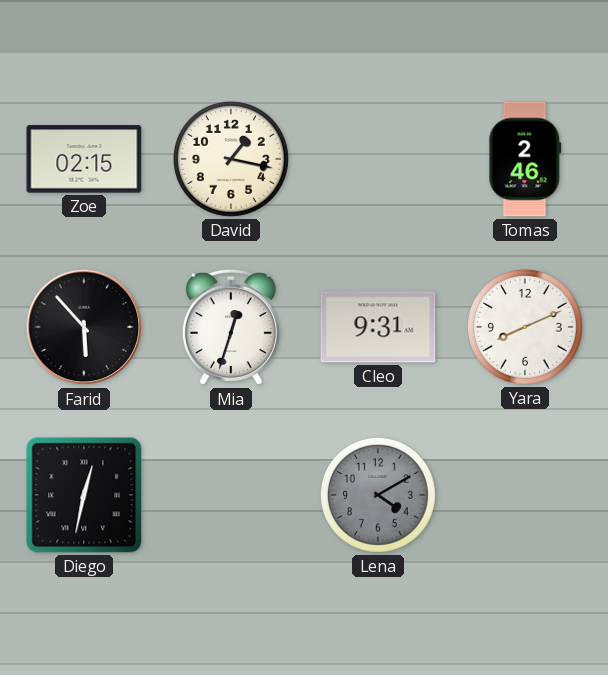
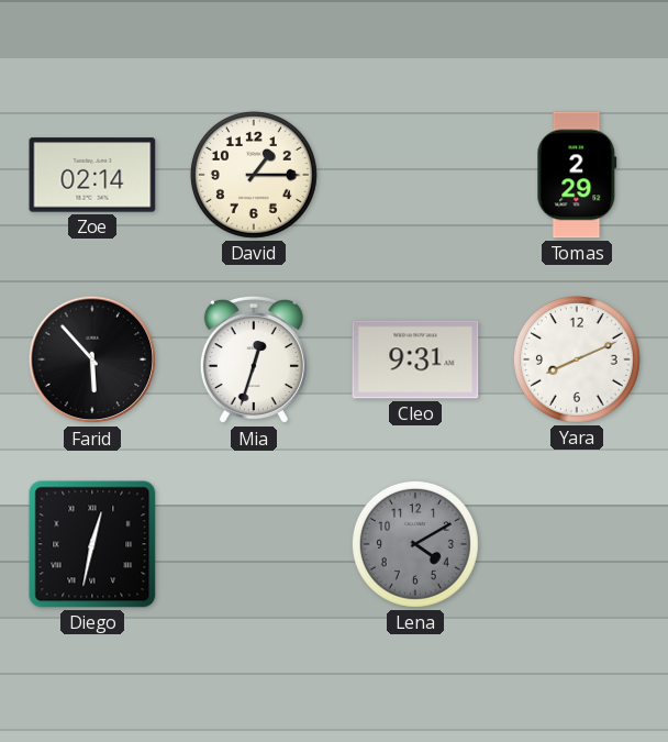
Zoe: 02:15 -> 02:14 (92, 175)
David: 1:17 -> 1:15 (254, 175)
Tomas: 2:46 -> 2:29 (577, 175)
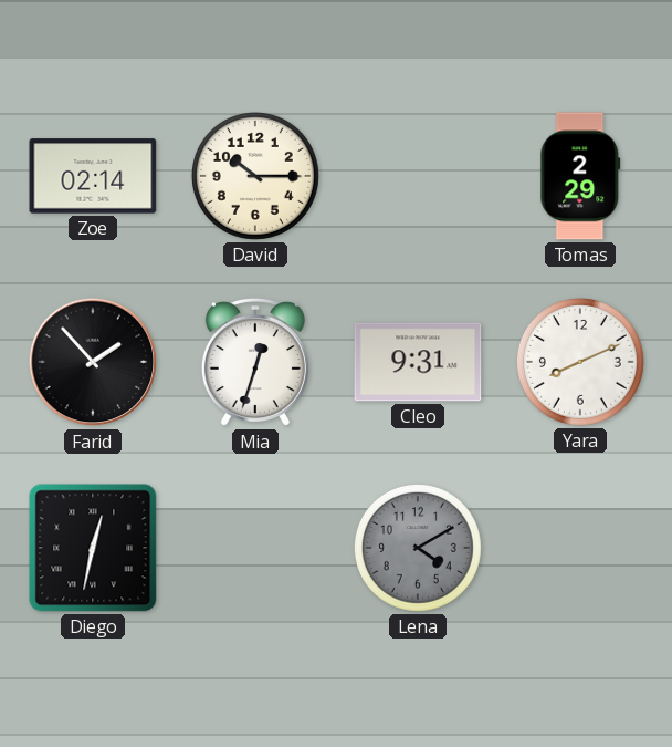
David: 1:15 -> 10:15 (255, 176)
Farid: 5:53 -> 1:53 (93, 362)
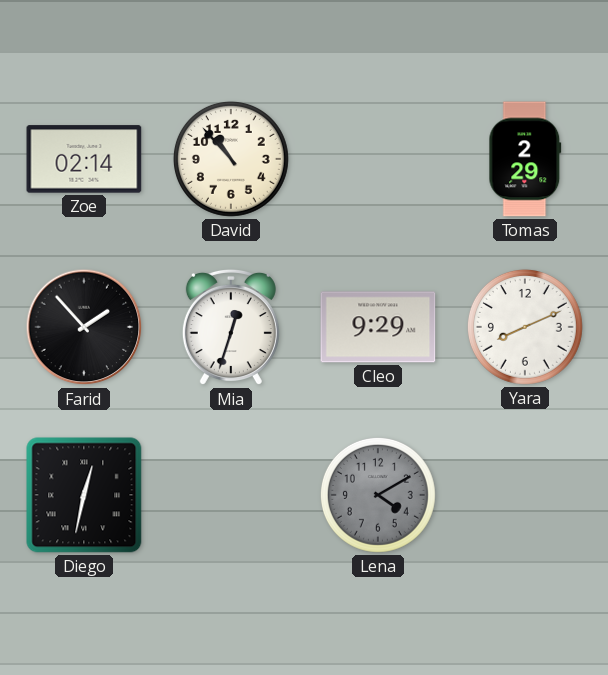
David: 10:15 -> 10:53 (231, 159)
Cleo: 9:31 -> 9:29 (378, 327)
